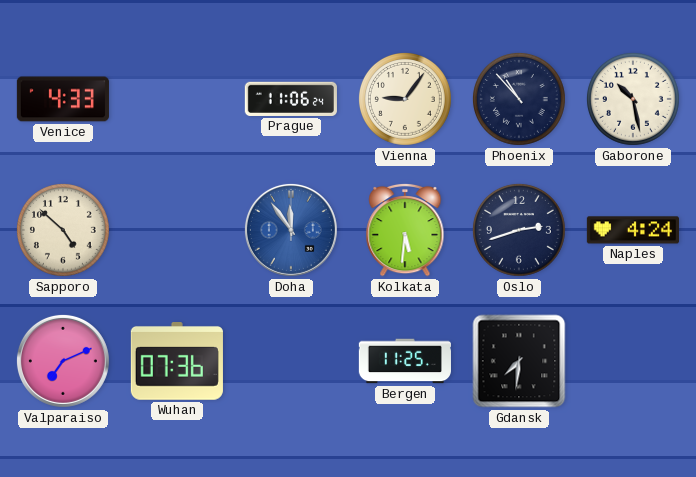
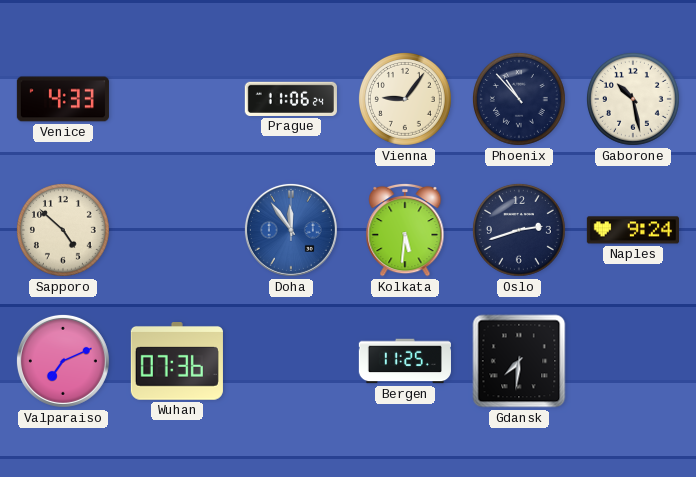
Naples: 4:24 -> 9:24 (633, 230)
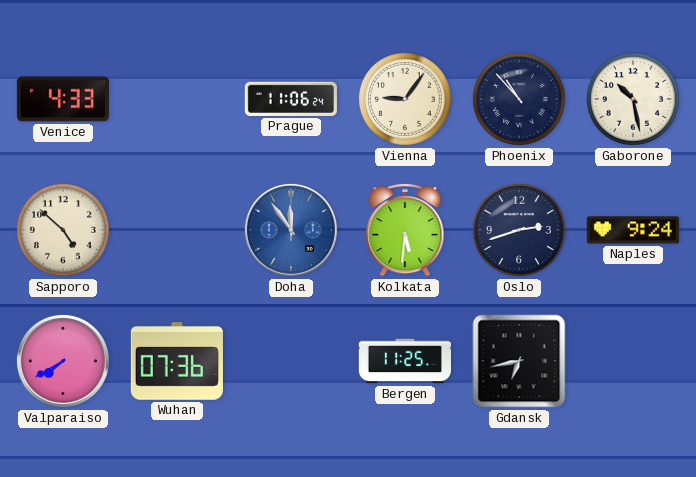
Valparaiso: 7:11 -> 7:40 (63, 361)
Gdansk: 7:31 -> 6:43 (519, 361)
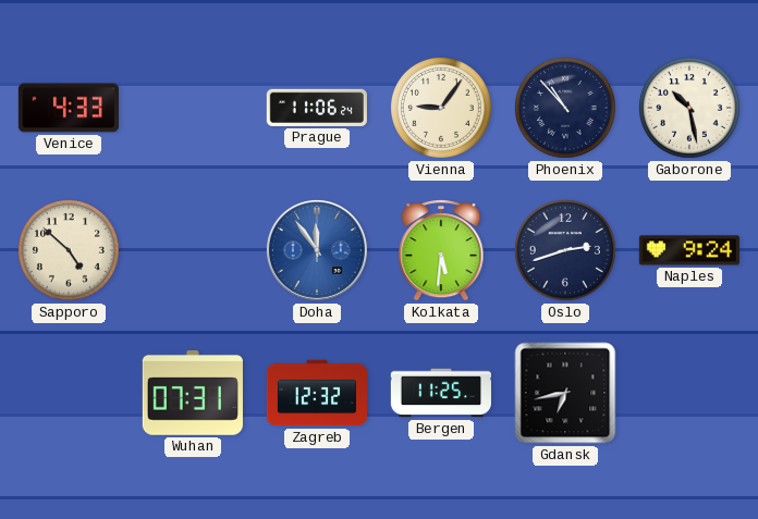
Valparaiso: 7:40 -> none (63, 361)
Wuhan: 07:36 -> 07:31 (193, 394)
Zagreb: none -> 12:32 (317, 393)
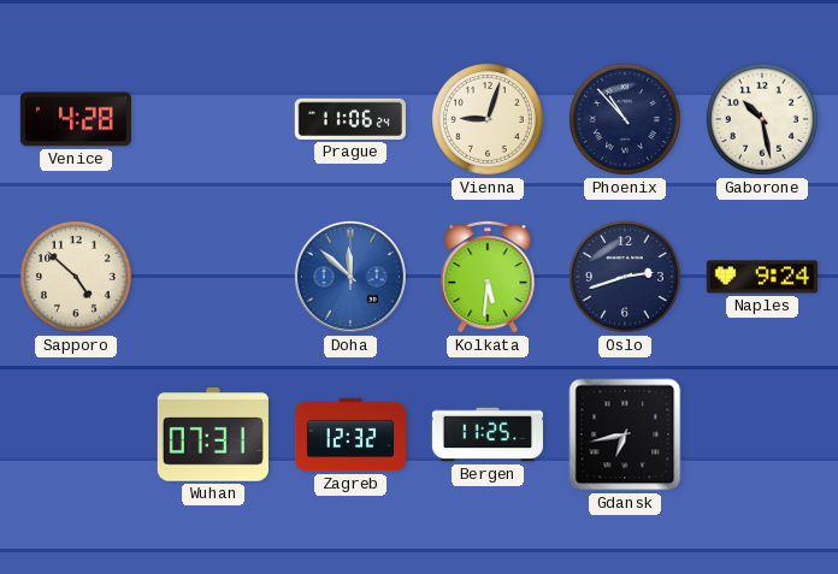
Venice: 4:33 -> 4:28 (76, 119)
Vienna: 9:06 -> 9:03 (488, 119)
Doha: 11:54 -> 11:52 (350, 277)
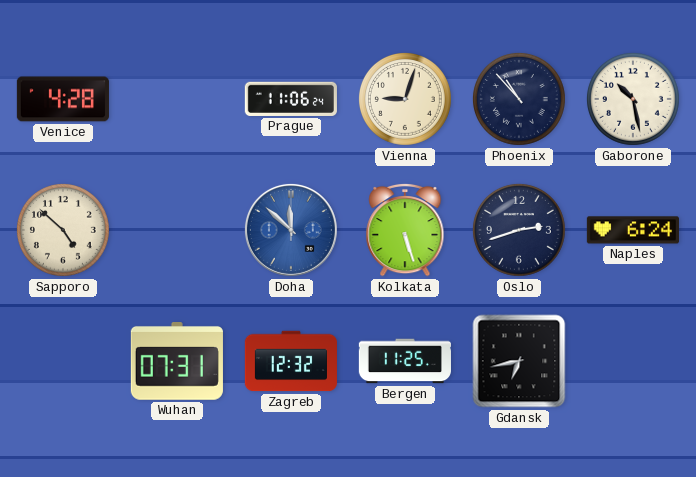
Kolkata: 5:31 -> 5:27 (405, 230)
Naples: 9:24 -> 6:24 (633, 230)
